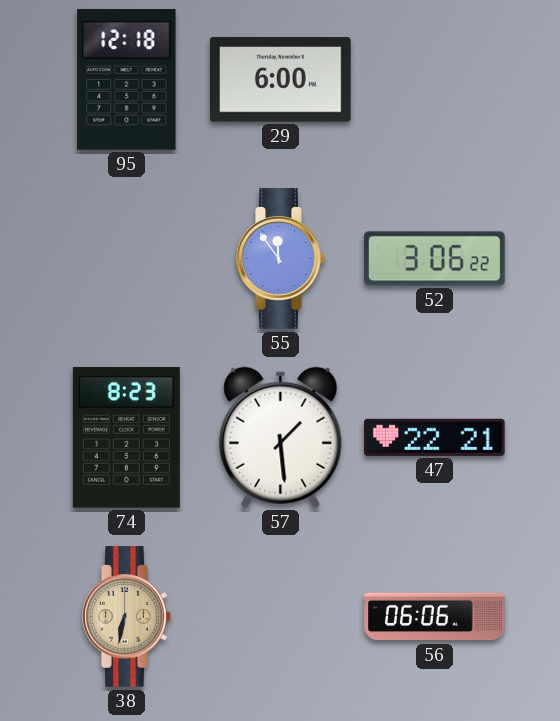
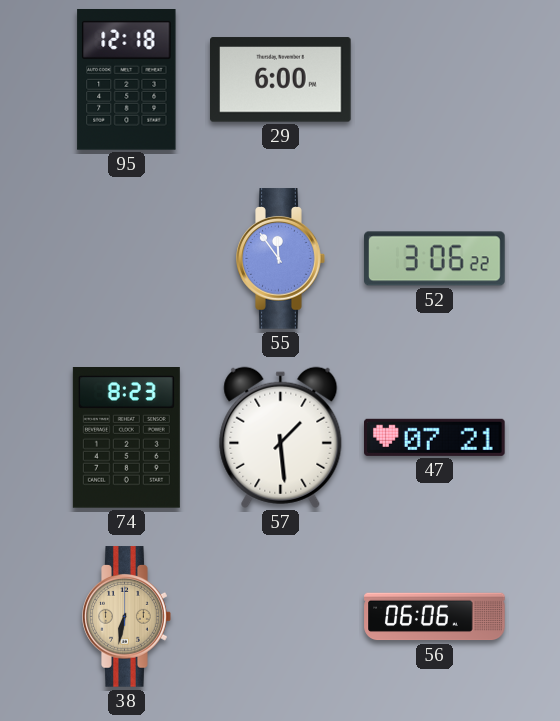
47: 22:21 -> 07:21 (435, 437)
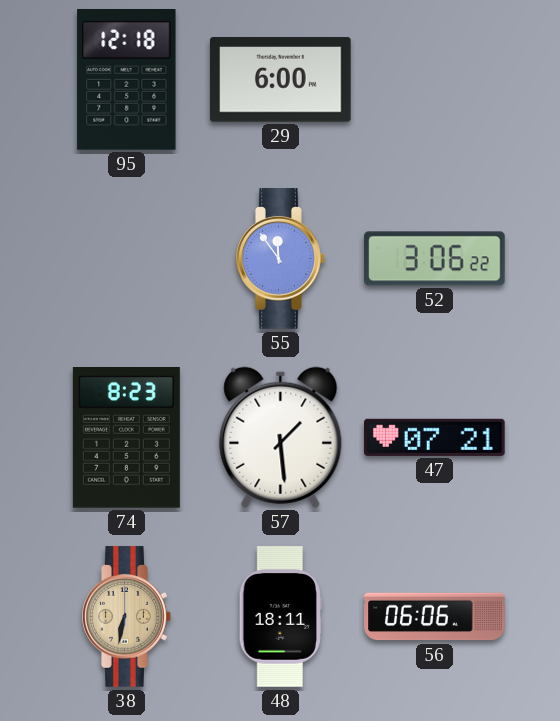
48: none -> 18:11 (280, 617)
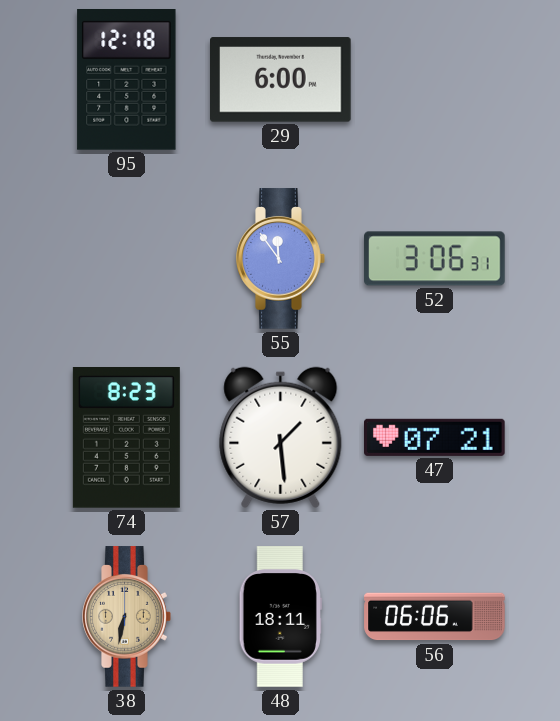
52: 3:06:22 -> 3:06:31 (435, 259)
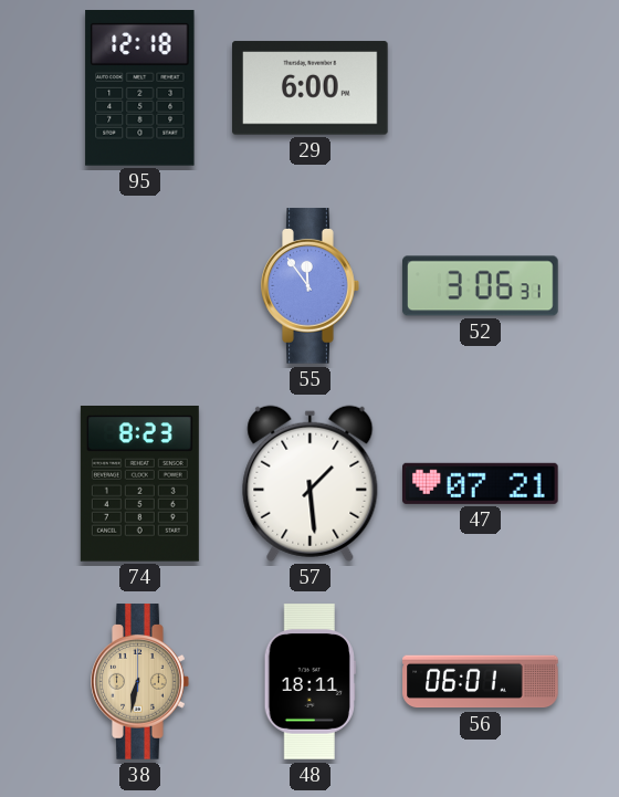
56: 06:06 -> 06:01 (481, 682)
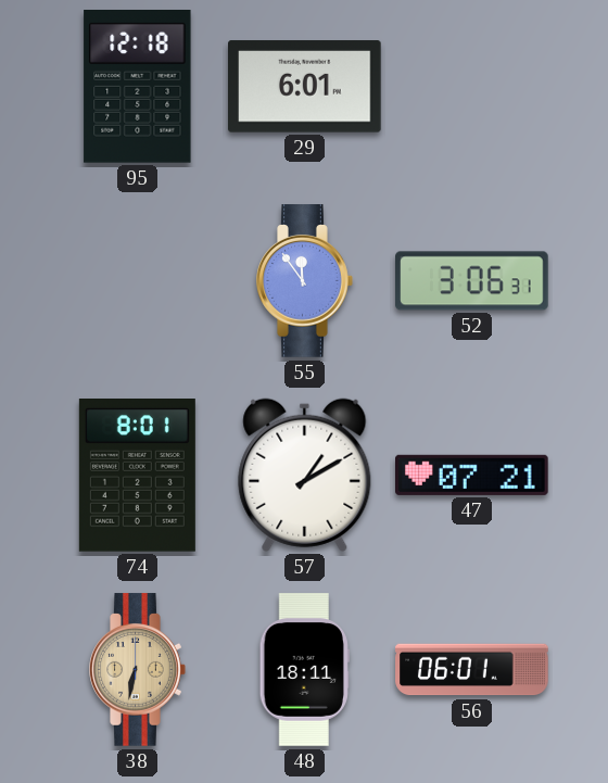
29: 6:00 -> 6:01 (305, 87)
74: 8:23 -> 8:01 (137, 476)
57: 1:29 -> 1:10 (305, 475)
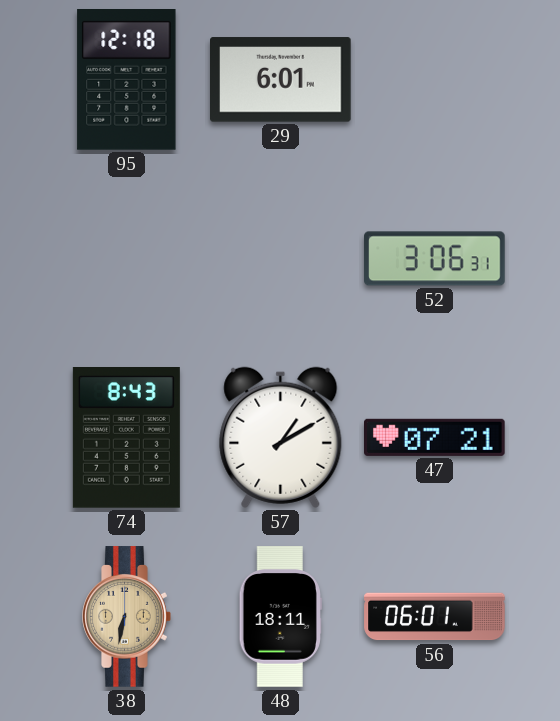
55: 11:54 -> none (305, 281)
74: 8:01 -> 8:43 (126, 438)
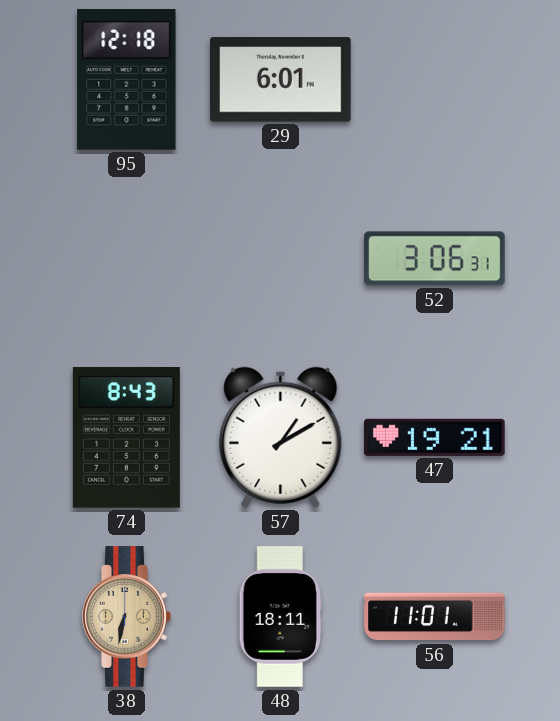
47: 07:21 -> 19:21 (435, 437)
56: 06:01 -> 11:01 (435, 617)
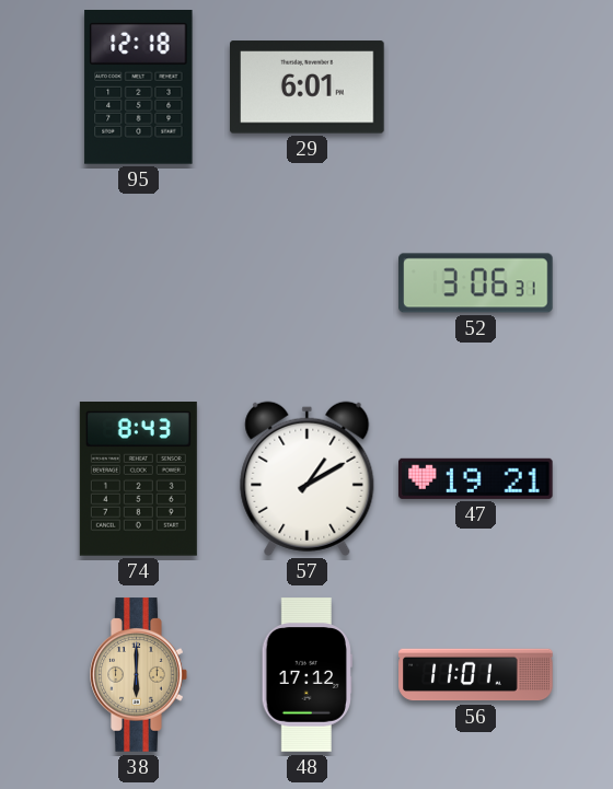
38: 6:32 -> 6:00 (139, 675)
48: 18:11 -> 17:12 (307, 675)
